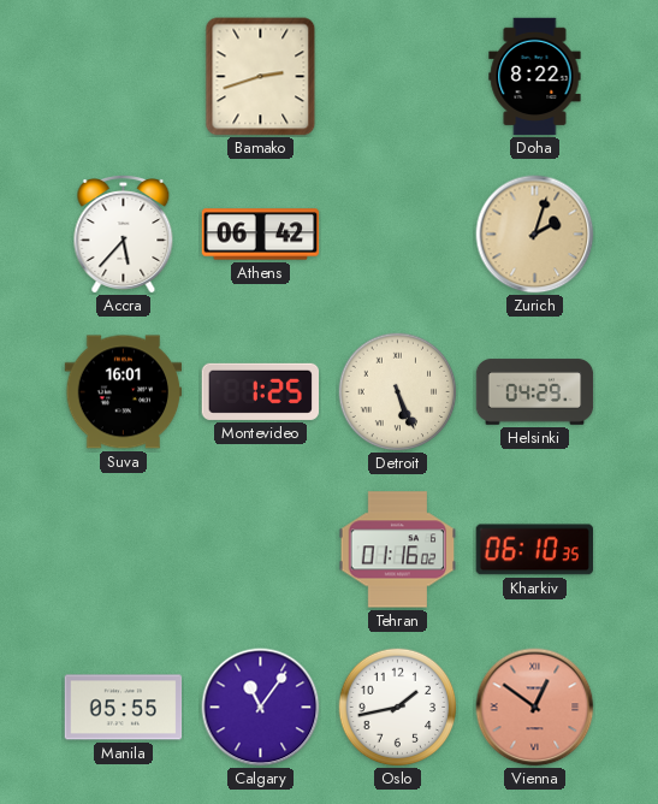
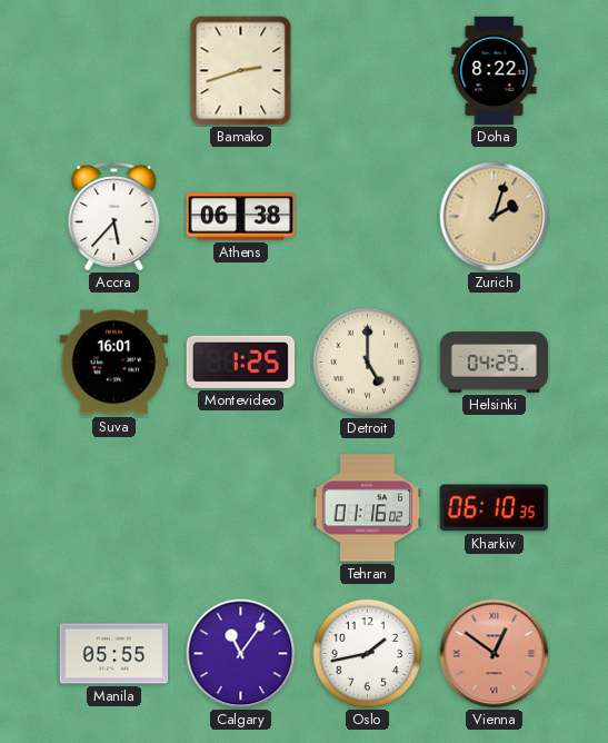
Athens: 06:42 -> 06:38 (241, 217)
Detroit: 5:26 -> 5:00 (368, 363)
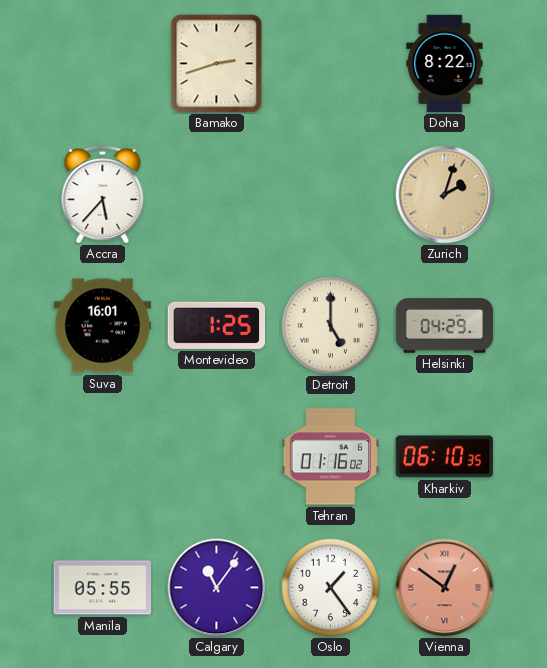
Athens: 06:38 -> none (241, 217)
Oslo: 1:43 -> 1:24 (331, 588)
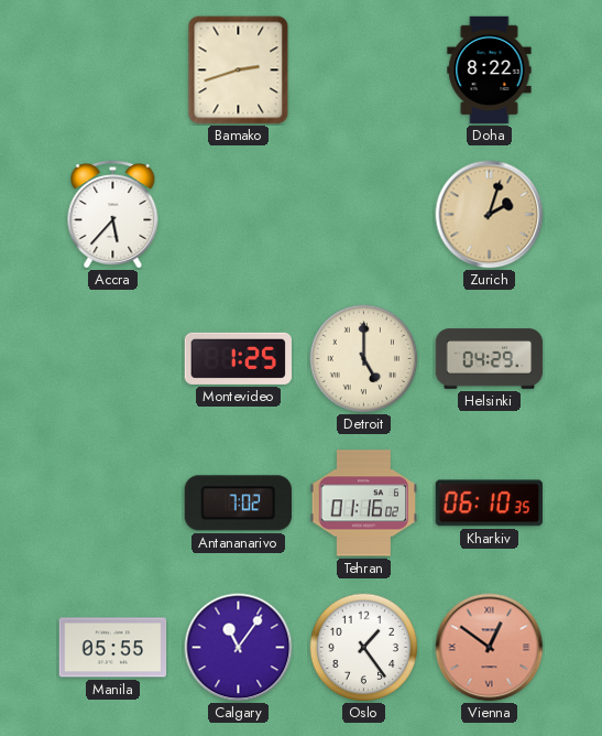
Suva: 16:01 -> none (103, 326)
Antananarivo: none -> 7:02 (238, 504)
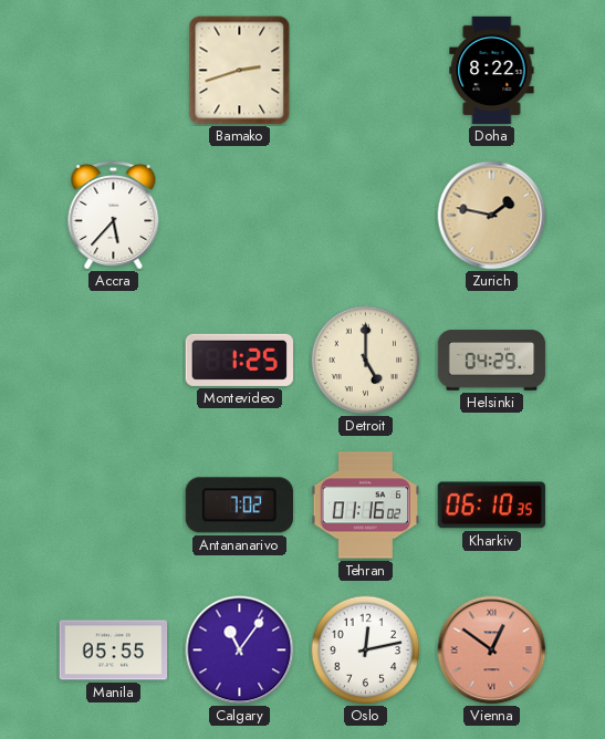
Zurich: 2:03 -> 1:47 (492, 216)
Oslo: 1:24 -> 12:13 (366, 650)
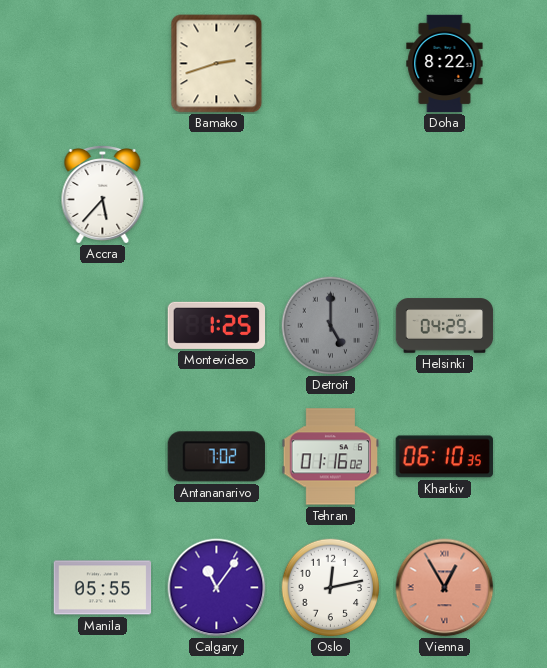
Zurich: 1:47 -> none (492, 216)
Detroit dial: cream -> grey (331, 326)
Vienna: 12:51 -> 12:55 (445, 588)
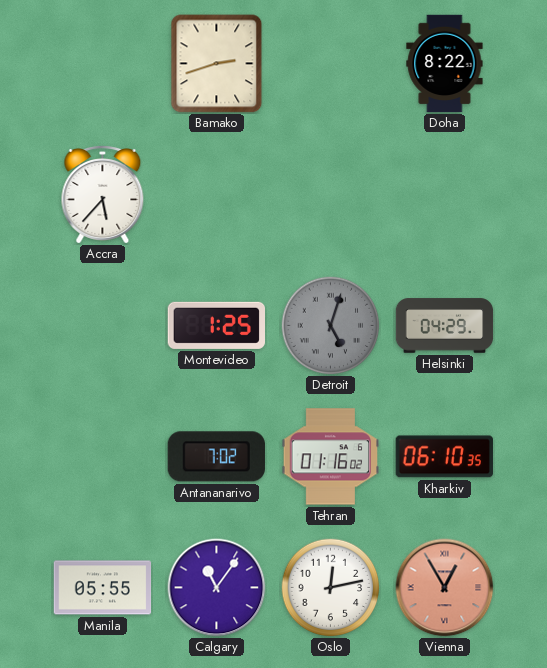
Detroit: 5:00 -> 5:03 (331, 326)
